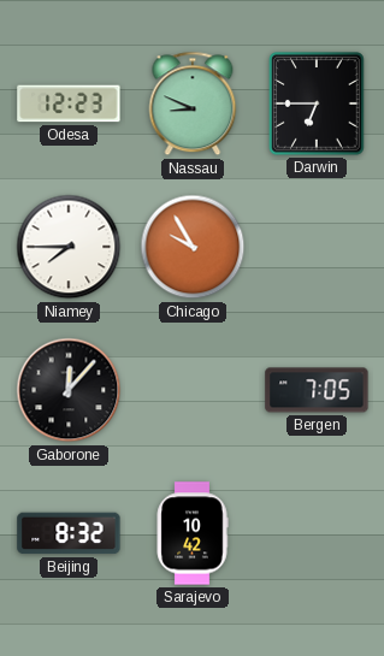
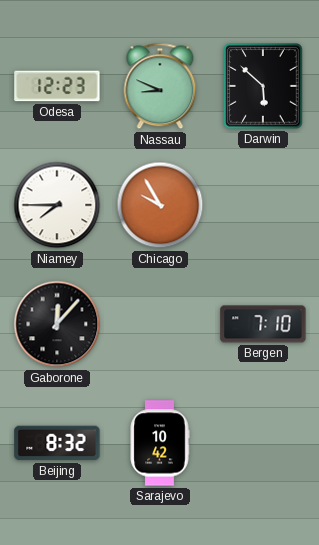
Darwin: 6:45 -> 5:52 (263, 86)
Bergen: 7:05 -> 7:10 (263, 324)
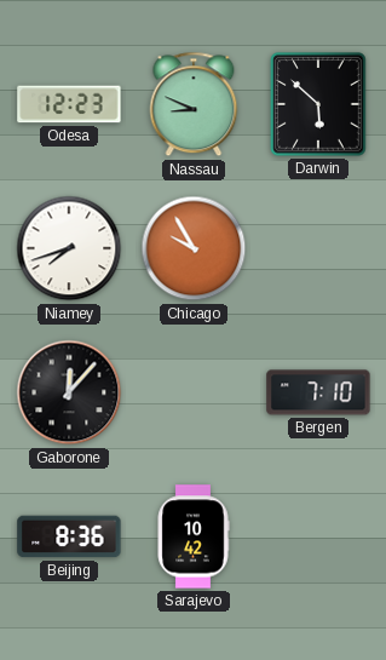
Niamey: 7:45 -> 7:42 (69, 248)
Beijing: 8:32 -> 8:36 (69, 536)
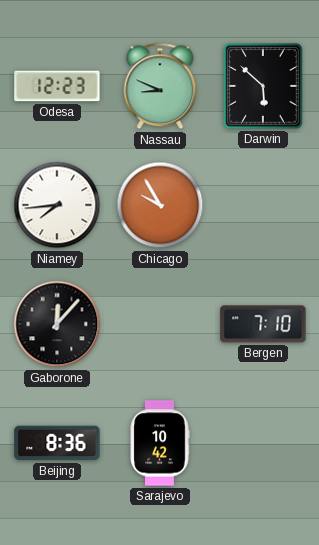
Niamey: 7:42 -> 7:44 (57, 205)
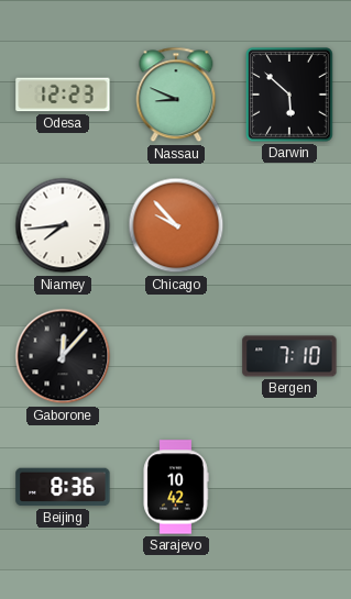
Chicago: 9:55 -> 9:53 (176, 225)
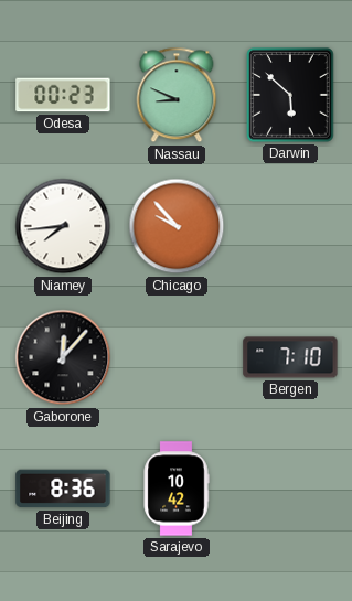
Odesa: 12:23 -> 00:23 (63, 95)
